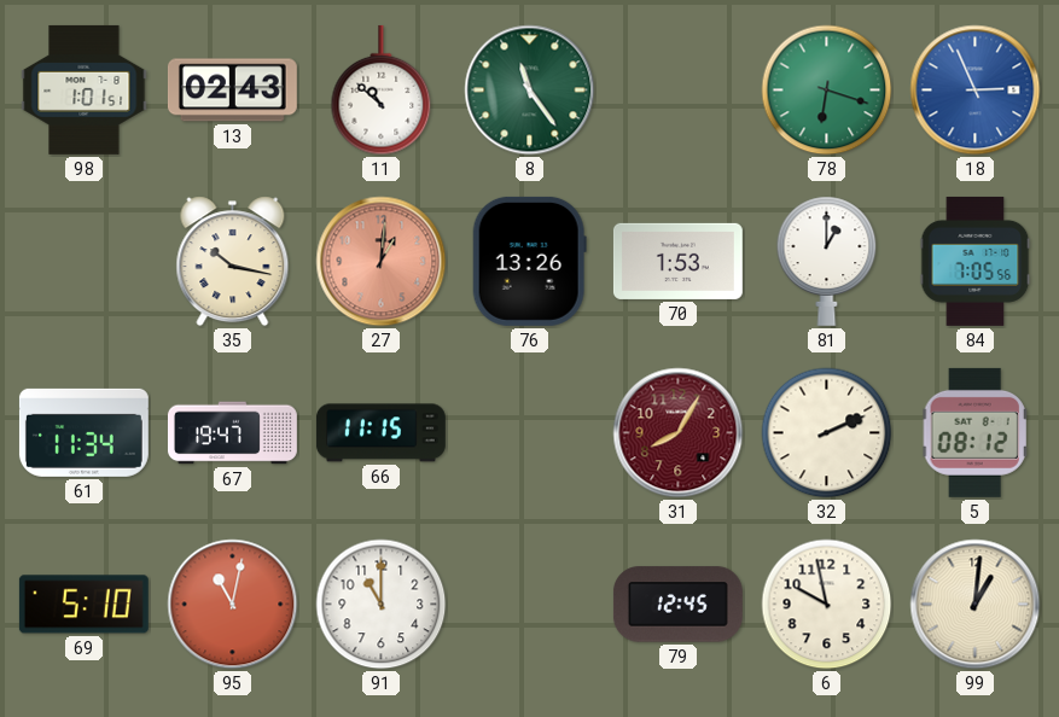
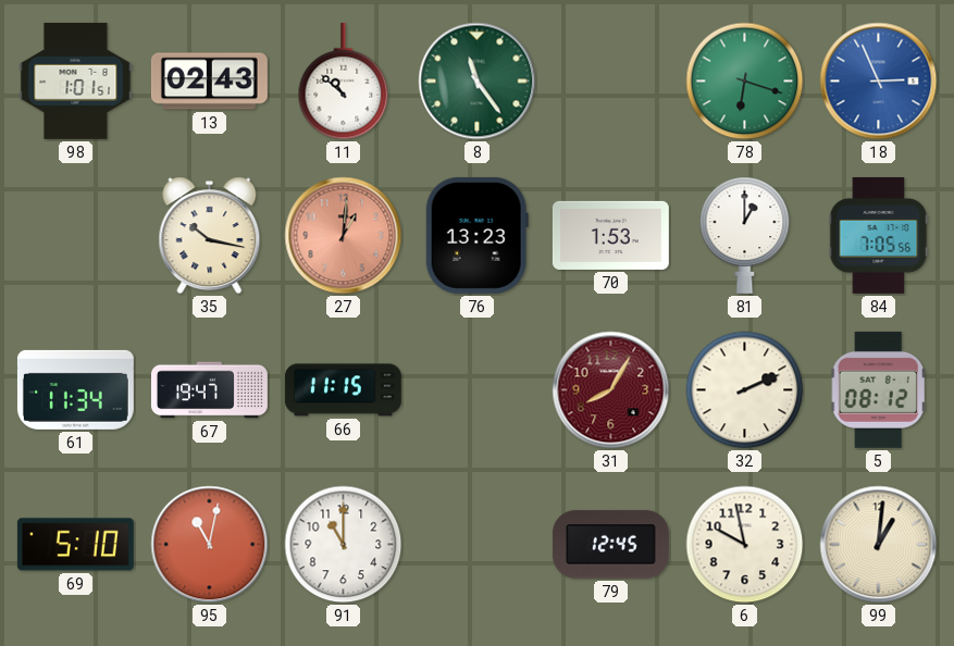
76: 13:26 -> 13:23 (476, 235)
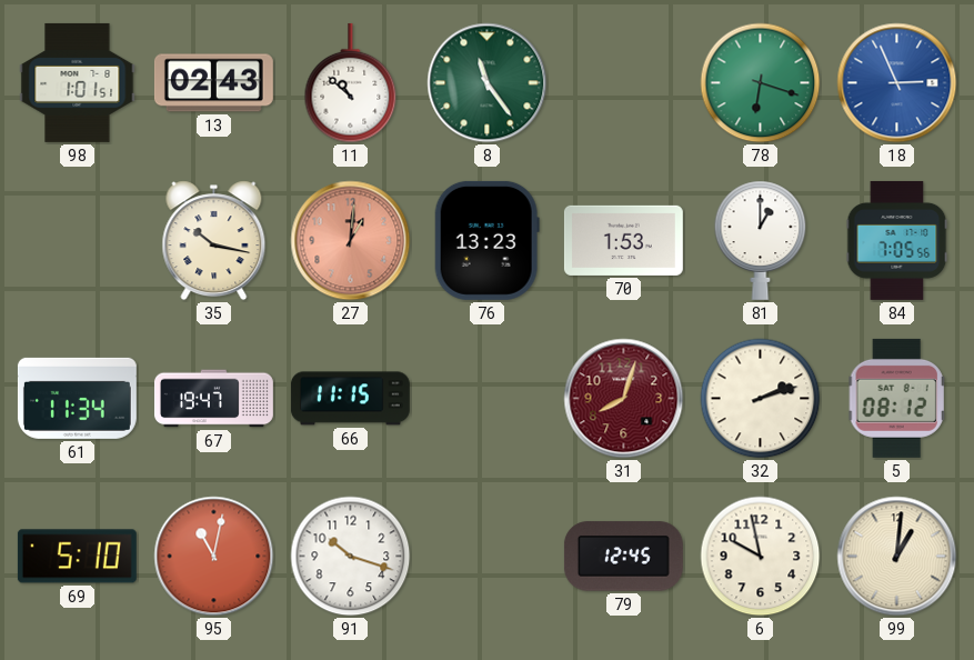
31: 8:05 -> 8:03 (624, 399)
32: 2:11 -> 2:12 (761, 399)
91: 11:00 -> 10:18 (351, 557)
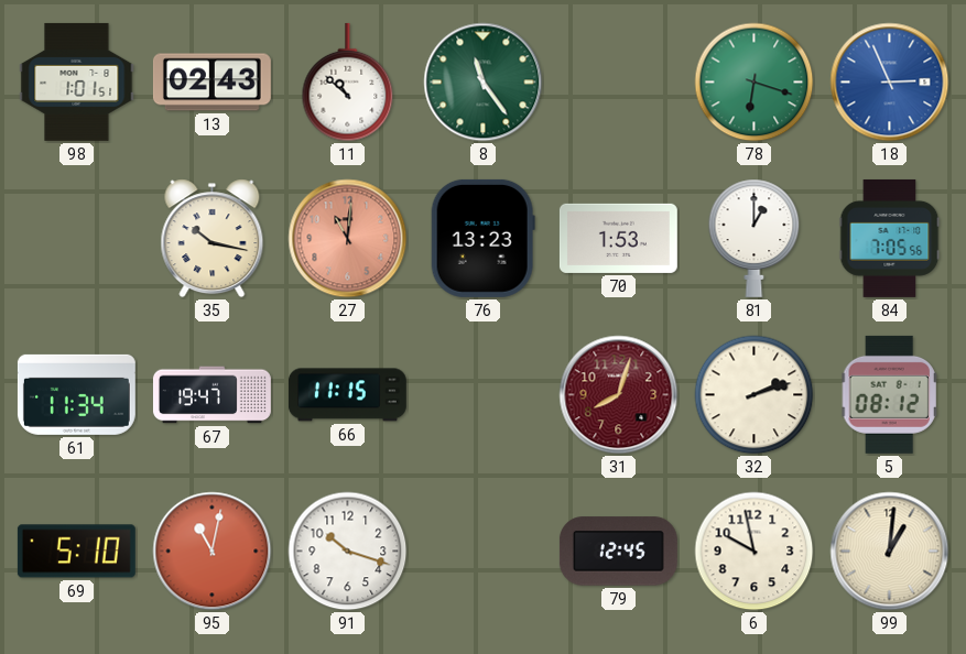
27: 1:01 -> 11:01 (348, 239)
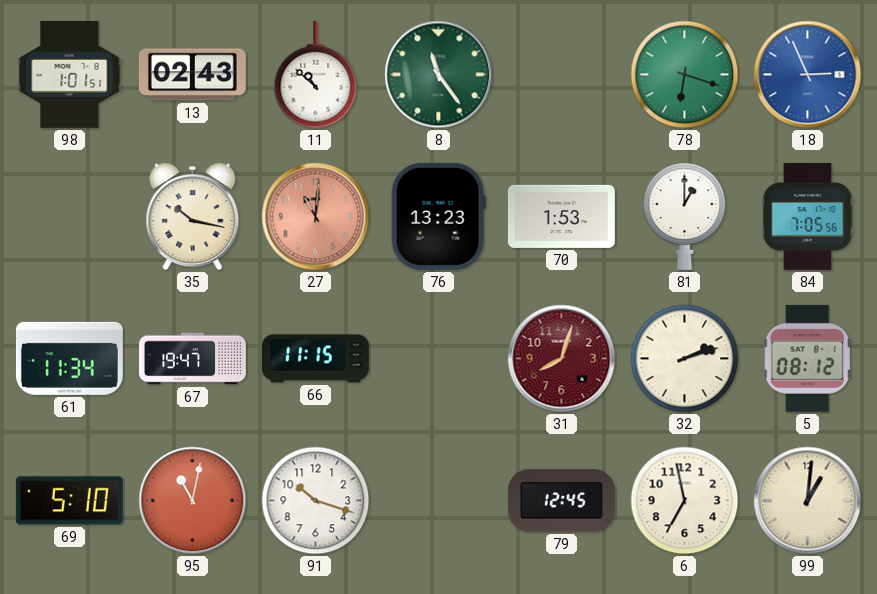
6: 9:58 -> 6:58 (685, 501)
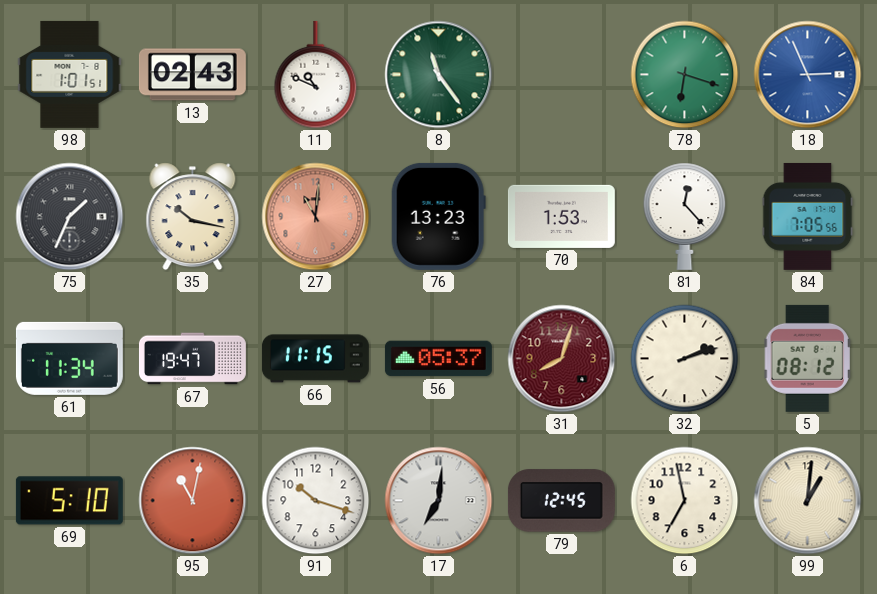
11: 10:52 -> 10:49 (316, 75)
75: none -> 1:34 (70, 217)
81: 1:00 -> 12:23 (685, 216)
56: none -> 05:37 (438, 359)
17: none -> 7:01 (439, 501)
